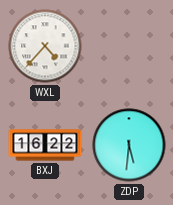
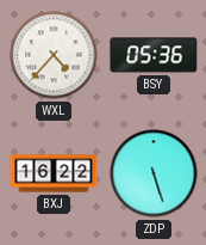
BSY: none -> 05:36 (154, 55)
ZDP: 5:31 -> 5:27 (154, 173)
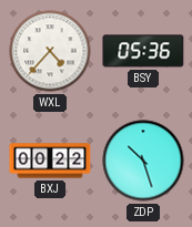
BXJ: 16:22 -> 00:22 (50, 161)
ZDP: 5:27 -> 10:27 (143, 161)
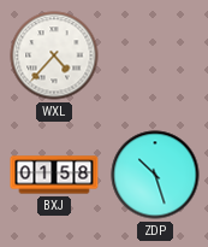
BSY: 05:36 -> none (143, 51)
BXJ: 00:22 -> 01:58 (54, 175)
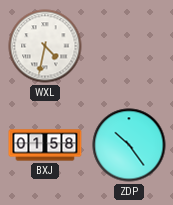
WXL: 4:37 -> 4:32 (45, 46)
ZDP: 10:27 -> 10:24 (129, 145)
